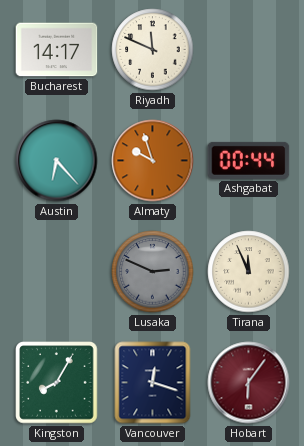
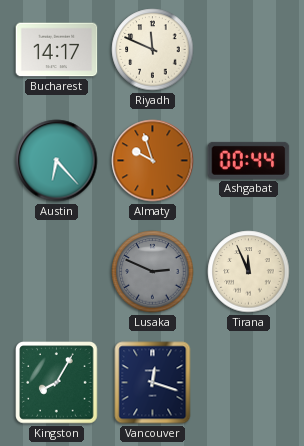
Hobart: 6:06 -> none (249, 383)
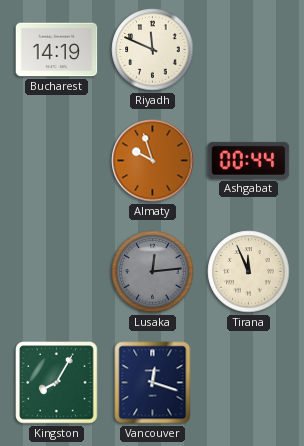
Bucharest: 14:17 -> 14:19 (57, 50)
Austin: 6:23 -> none (57, 161)
Lusaka: 2:49 -> 12:14 (153, 272)
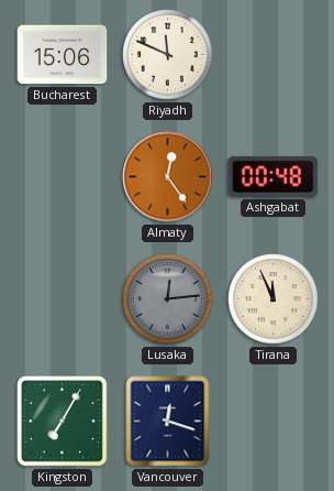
Bucharest: 14:19 -> 15:06 (63, 55)
Almaty: 9:57 -> 12:24 (168, 177)
Ashgabat: 00:44 -> 00:48 (274, 176)
Kingston: 8:05 -> 7:05 (63, 422)
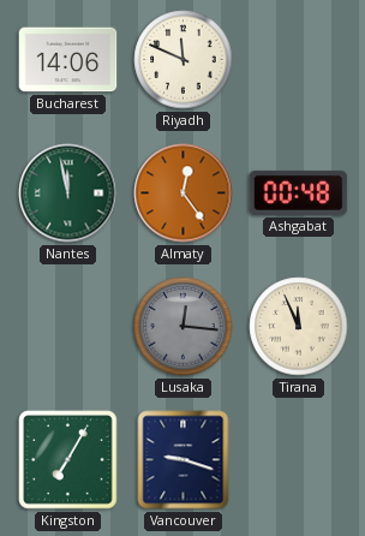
Bucharest: 15:06 -> 14:06 (68, 60)
Nantes: none -> 11:58 (68, 193)
Lusaka: 12:14 -> 12:16 (184, 327)
Vancouver: 12:18 -> 9:18 (184, 460)
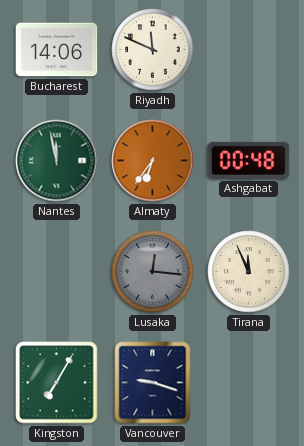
Almaty: 12:24 -> 6:36 (153, 161)
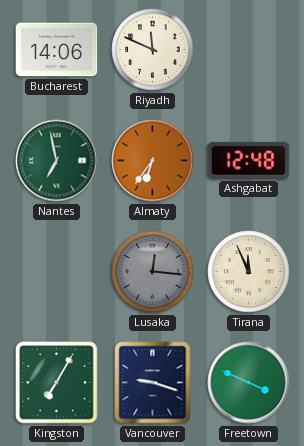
Nantes: 11:58 -> 6:58 (57, 161)
Ashgabat: 00:48 -> 12:48 (249, 160)
Freetown: none -> 3:49 (249, 383)
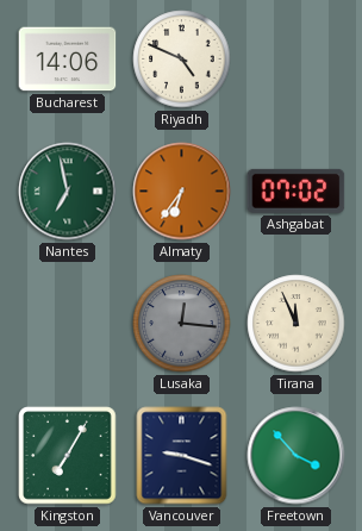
Riyadh: 11:49 -> 4:49 (182, 60)
Ashgabat: 12:48 -> 07:02 (297, 190)
Freetown: 3:49 -> 3:53 (297, 456)
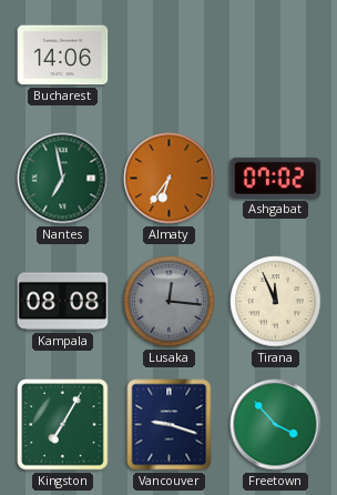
Riyadh: 4:49 -> none (182, 60)
Kampala: none -> 08:08 (63, 302)
